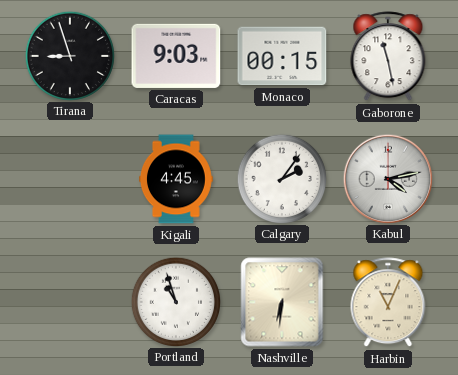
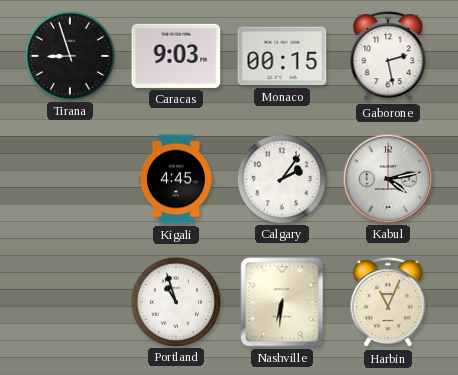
Gaborone: 11:28 -> 2:28 (388, 57)
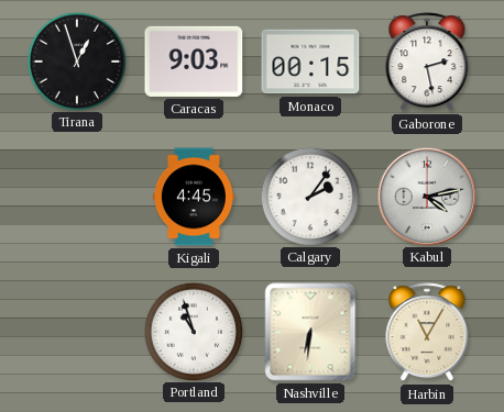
Tirana: 8:57 -> 12:57 (76, 60)
Harbin: 11:04 -> 11:05 (427, 333)
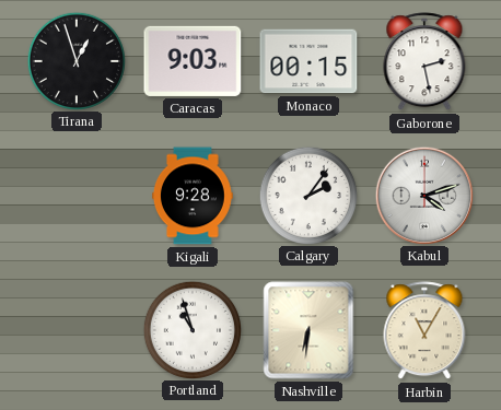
Kigali: 4:45 -> 9:28 (193, 196)
Kabul: 4:13 -> 4:12 (423, 195)
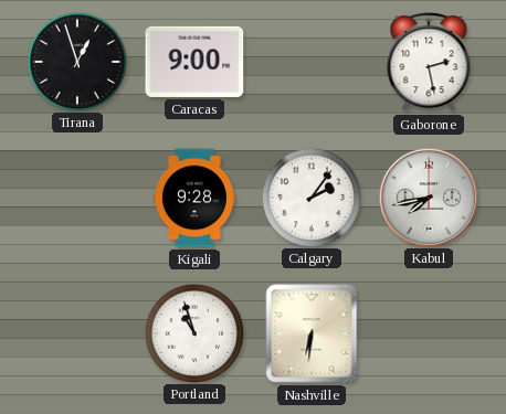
Caracas: 9:03 -> 9:00 (194, 62)
Monaco: 00:15 -> none (308, 61)
Kabul: 4:12 -> 7:43 (428, 197)
Harbin: 11:05 -> none (424, 331)
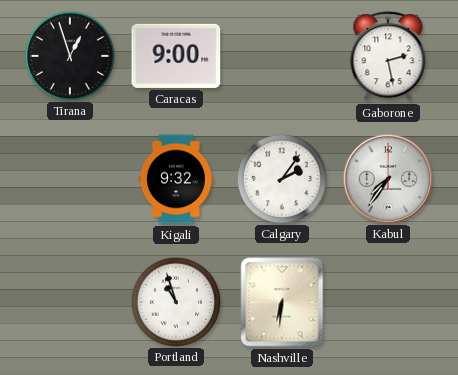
Kigali: 9:28 -> 9:32 (176, 179)
Kabul: 7:43 -> 7:36 (387, 178)
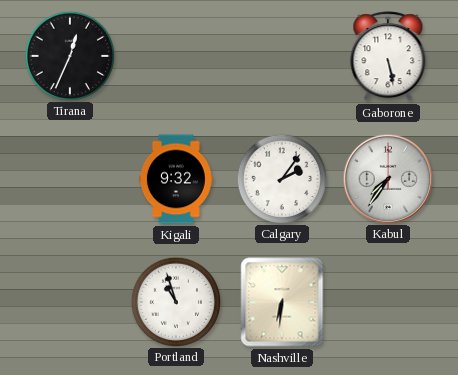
Tirana: 12:57 -> 12:34 (69, 55)
Caracas: 9:00 -> none (176, 56)
Gaborone: 2:28 -> 5:28 (388, 57)
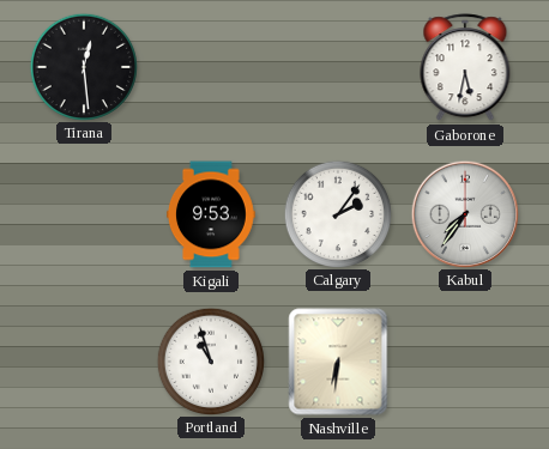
Tirana: 12:34 -> 12:29 (83, 66)
Gaborone: 5:28 -> 5:32 (465, 68)
Kigali: 9:32 -> 9:53 (211, 214)
